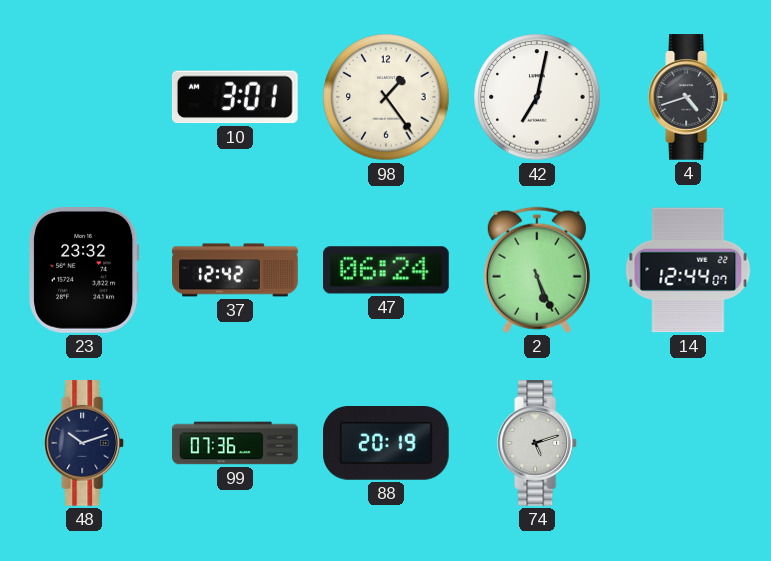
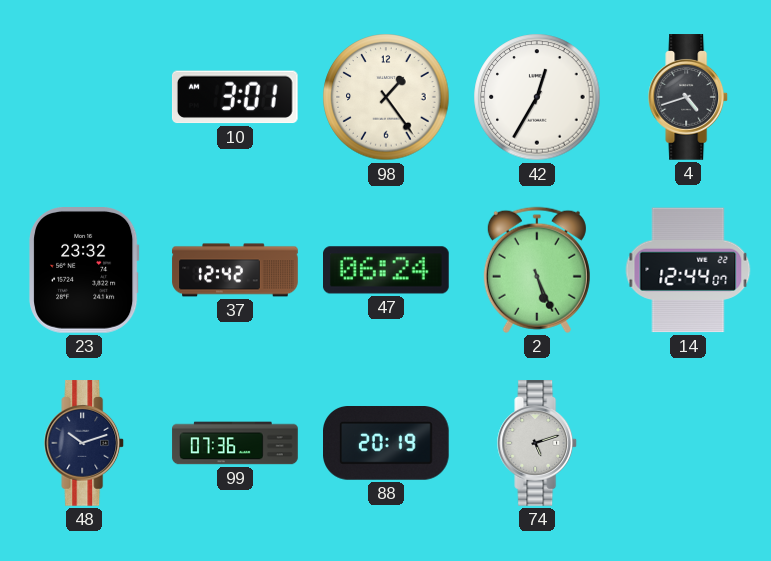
42: 7:02 -> 12:35 (537, 97)
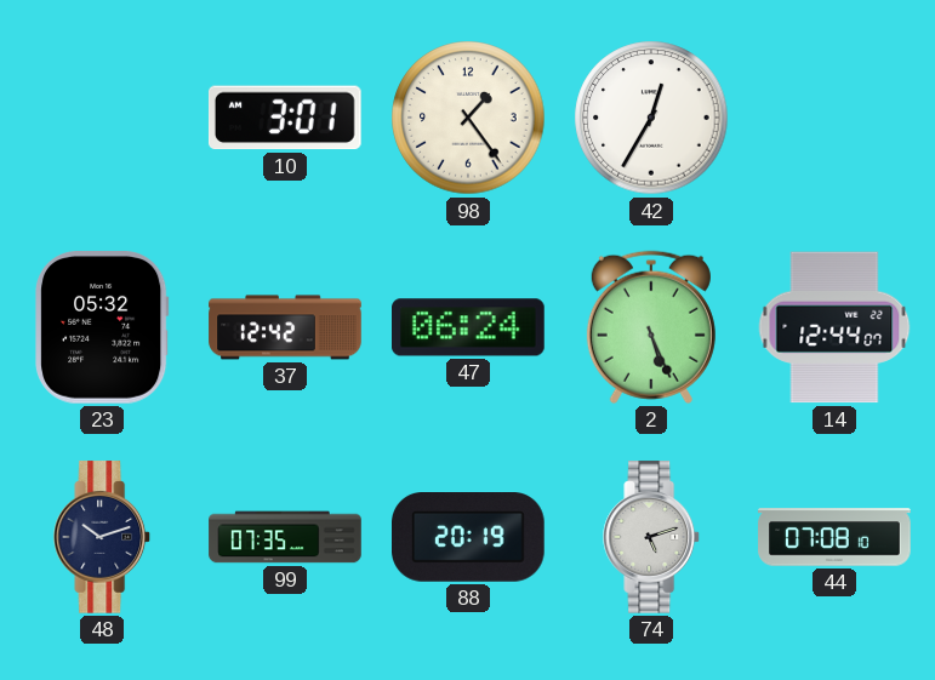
4: 4:42 -> none (689, 97)
23: 23:32 -> 05:32 (102, 328)
99: 07:36 -> 07:35 (285, 537)
44: none -> 07:08 (834, 537)
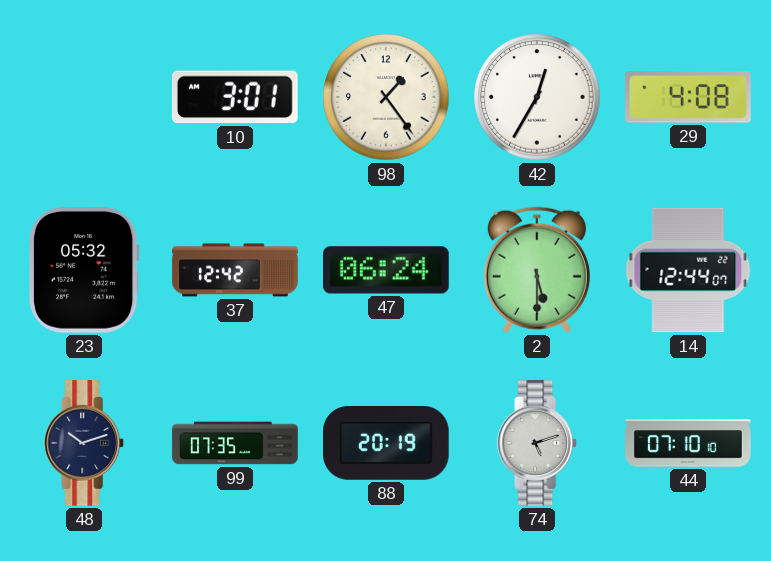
29: none -> 4:08 (688, 97)
2: 5:26 -> 5:30 (537, 270)
44: 07:08 -> 07:10 (688, 443)
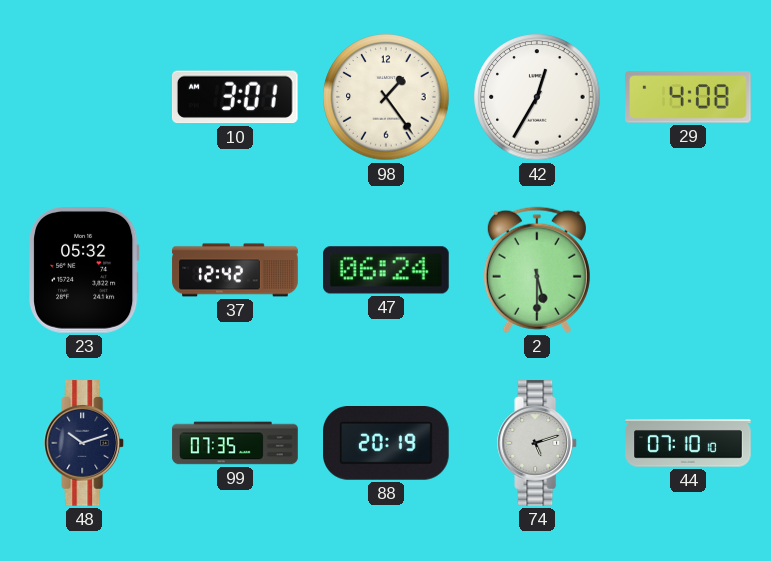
14: 12:44 -> none (688, 270)
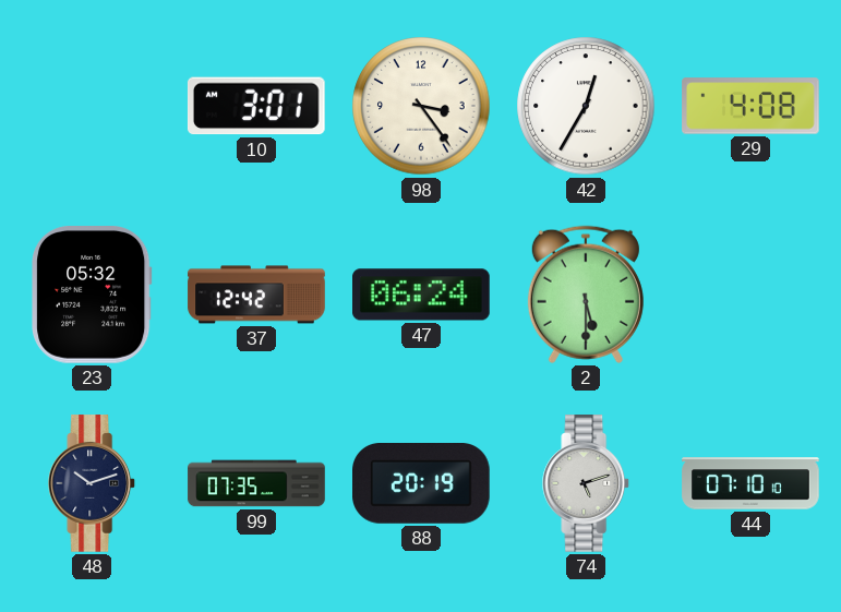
98: 1:24 -> 3:24 (421, 106)
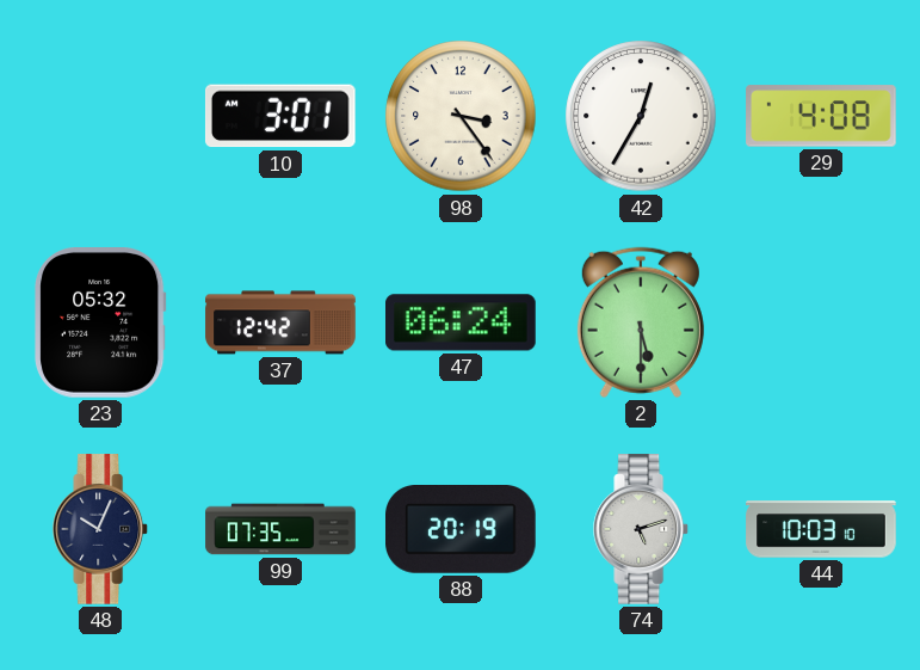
48: 10:12 -> 10:04 (101, 529)
44: 07:10 -> 10:03 (821, 529)
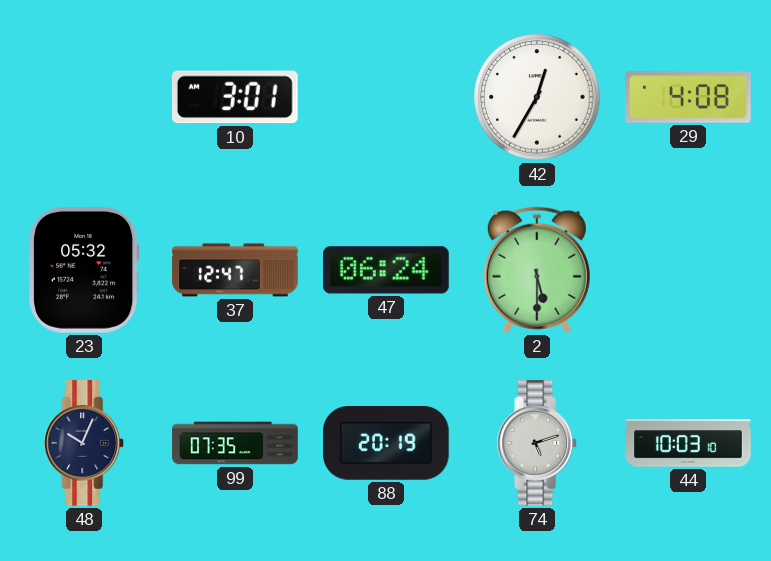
98: 3:24 -> none (461, 116)
37: 12:42 -> 12:47 (235, 270)
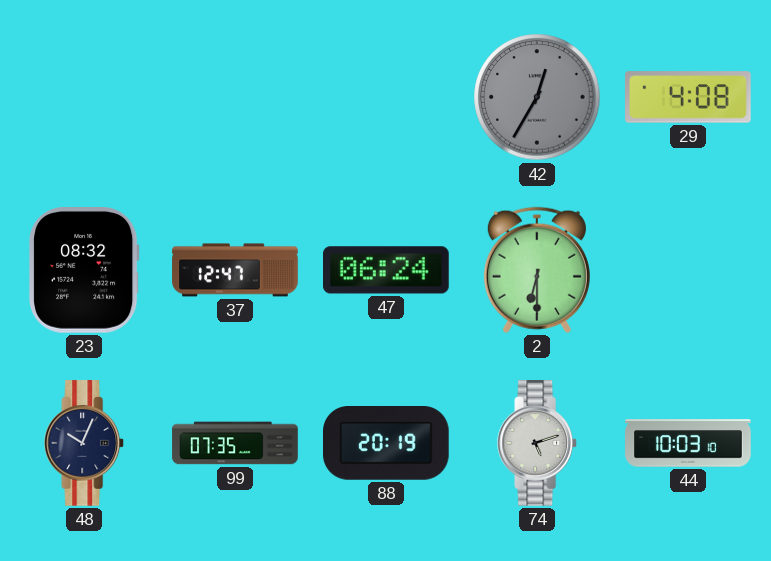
10: 3:01 -> none (235, 97)
42 dial: white -> grey (537, 97)
23: 05:32 -> 08:32 (84, 271)
2: 5:30 -> 6:30 (537, 270)
